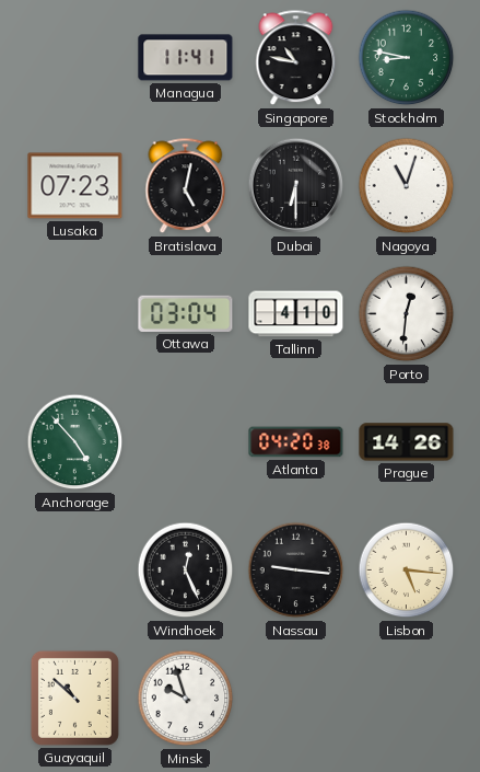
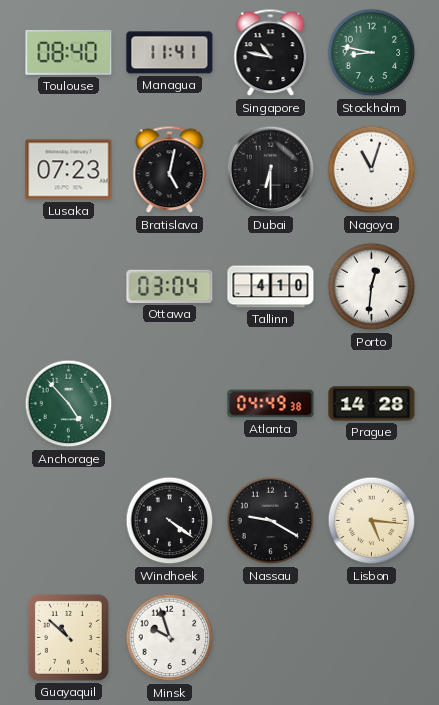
Toulouse: none -> 08:40 (69, 52)
Atlanta: 04:20 -> 04:49 (271, 404)
Prague: 14:26 -> 14:28 (372, 404)
Windhoek: 12:26 -> 4:21 (170, 521)
Nassau: 9:16 -> 9:20 (271, 521)
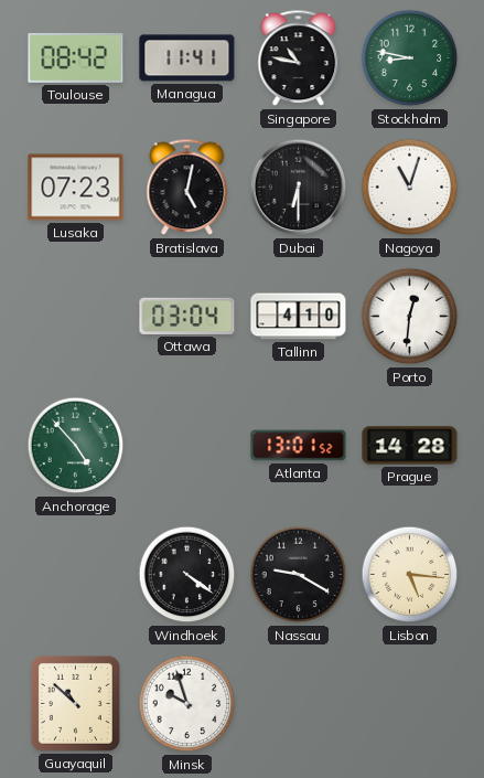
Toulouse: 08:40 -> 08:42 (76, 57)
Atlanta: 04:49 -> 13:01 (299, 446)
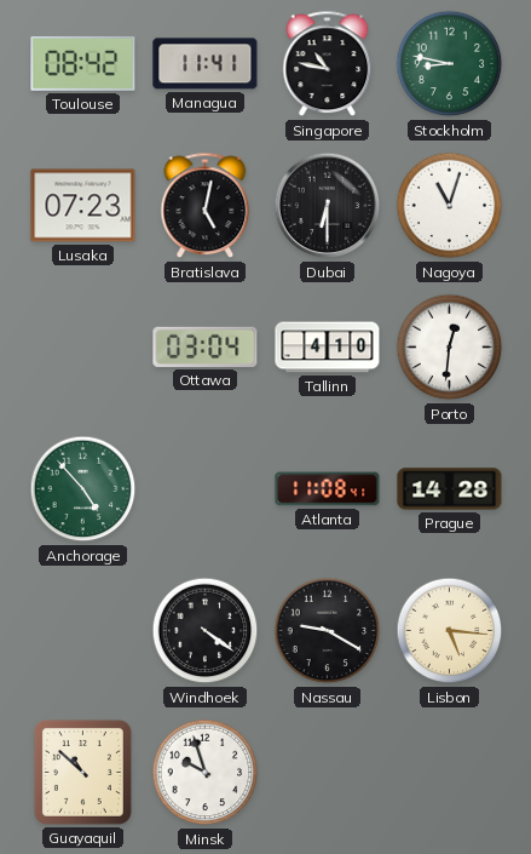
Atlanta: 13:01 -> 11:08 (328, 489)
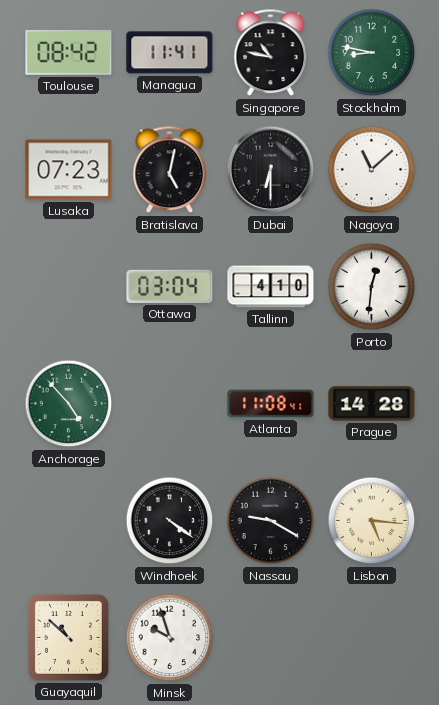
Nagoya: 11:03 -> 11:08 (372, 170)
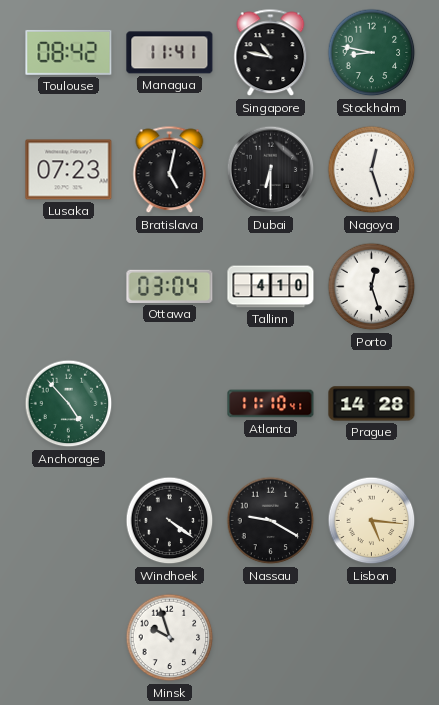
Nagoya: 11:08 -> 12:27 (372, 170)
Porto: 12:31 -> 12:27 (372, 287)
Atlanta: 11:08 -> 11:10 (271, 404)
Guayaquil: 10:52 -> none (68, 637)
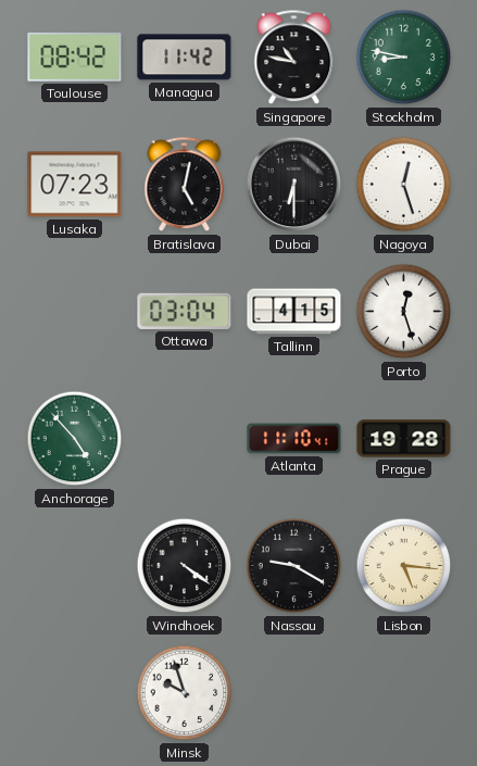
Managua: 11:41 -> 11:42 (185, 58)
Tallinn: 4:10 -> 4:15 (294, 312)
Prague: 14:28 -> 19:28 (404, 439)
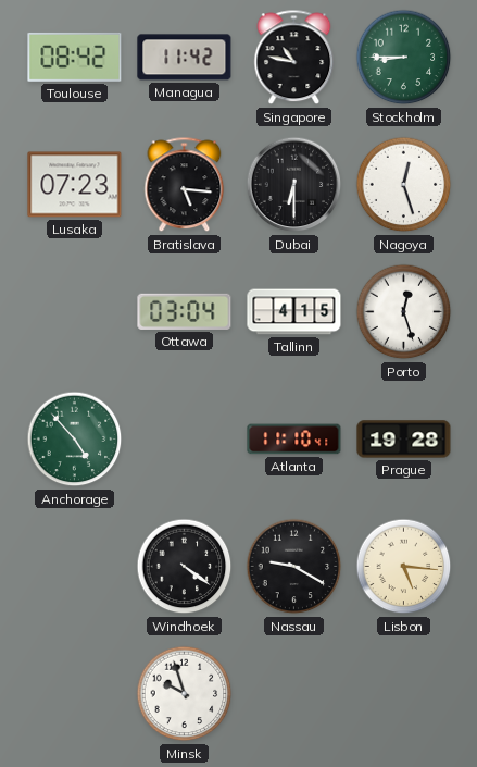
Stockholm: 8:47 -> 8:45 (404, 58)
Bratislava: 5:02 -> 5:16 (185, 185)
